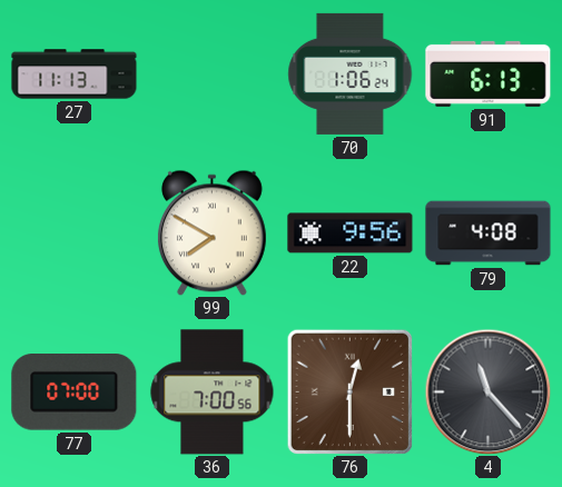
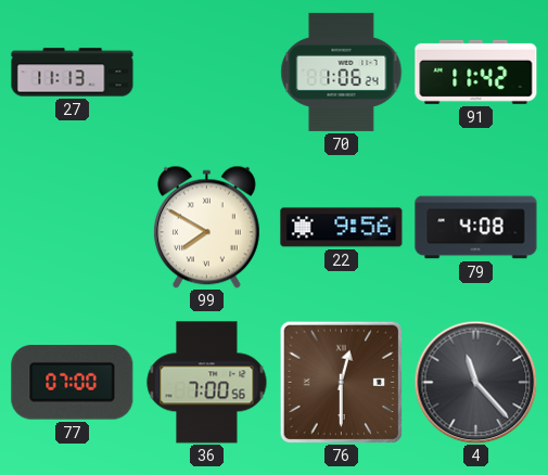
91: 6:13 -> 11:42 (476, 72)
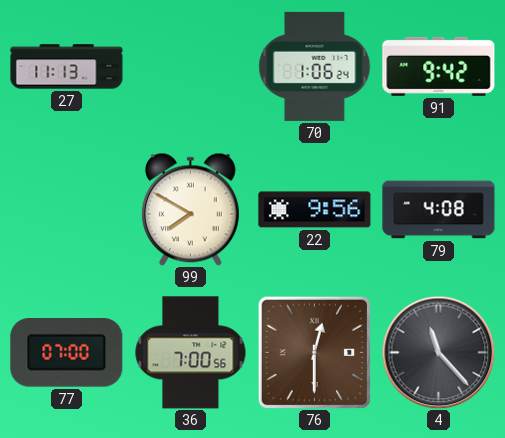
91: 11:42 -> 9:42 (439, 66)
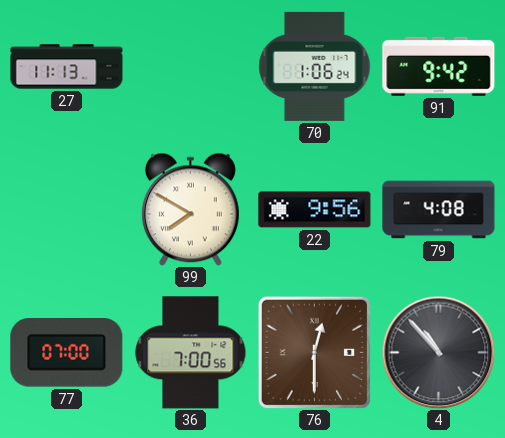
4: 11:23 -> 10:53 (438, 352)
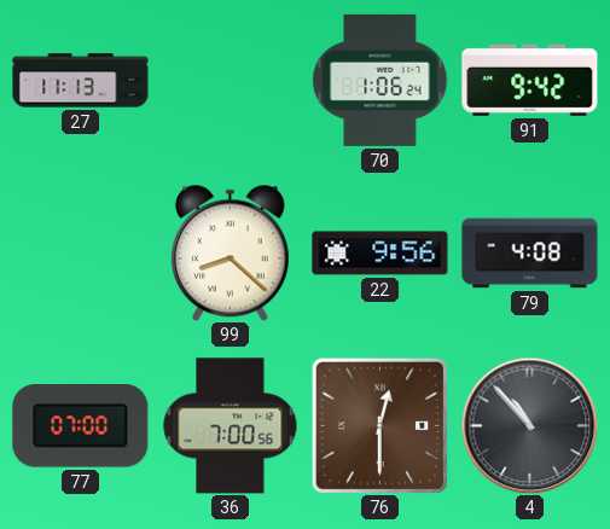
99: 7:50 -> 8:22 (230, 252)
